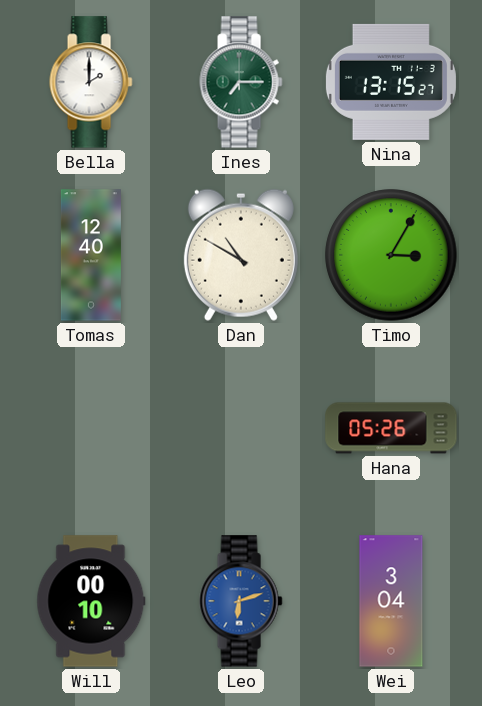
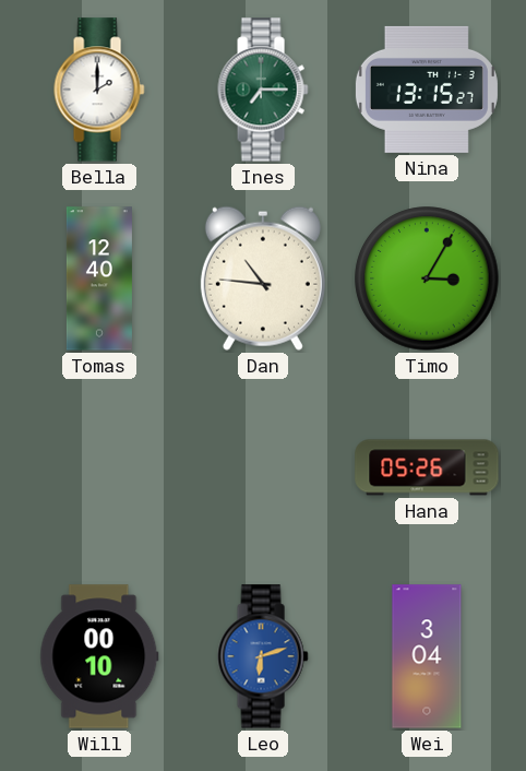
Dan: 10:50 -> 10:46 (263, 278)
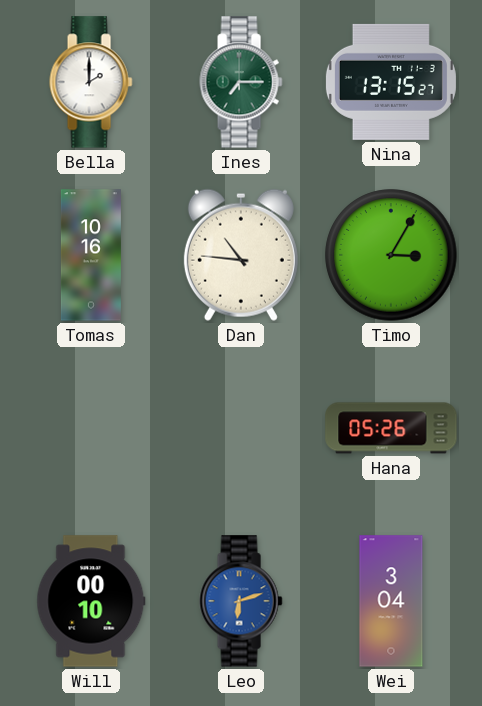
Tomas: 12:40 -> 10:16 (91, 255)
